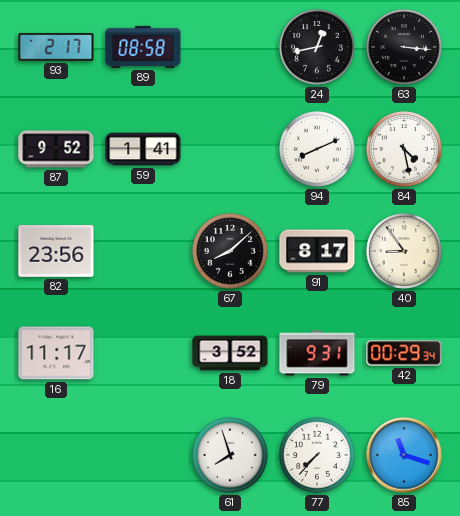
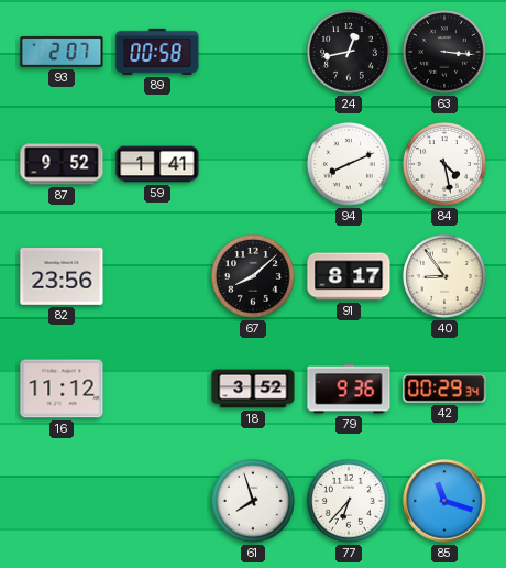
93: 2:17 -> 2:07 (62, 52)
89: 08:58 -> 00:58 (157, 52)
16: 11:17 -> 11:12 (62, 389)
79: 9:31 -> 9:36 (349, 389)
77: 7:37 -> 6:37 (350, 502)
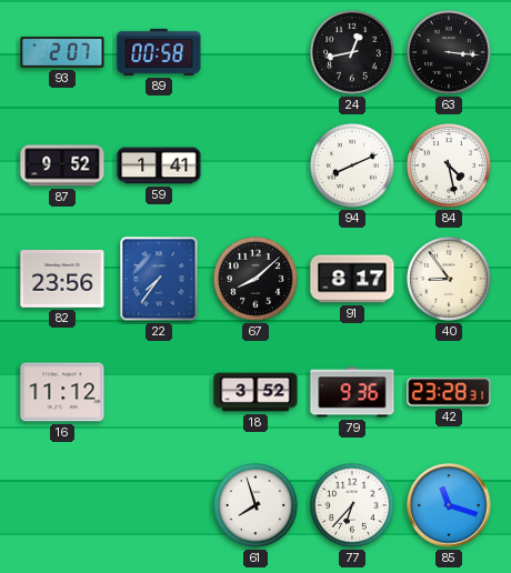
22: none -> 7:36 (159, 279)
42: 00:29 -> 23:28 (449, 392)
